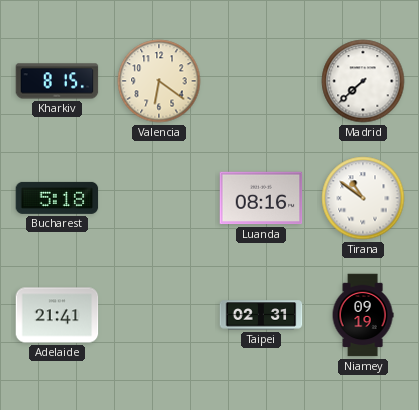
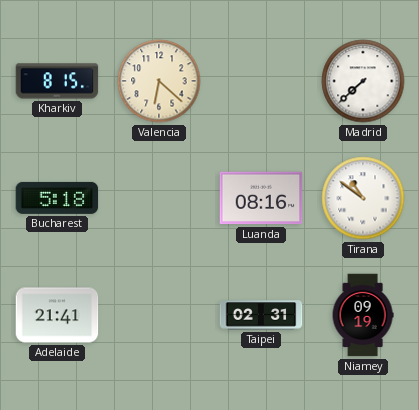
Valencia: 6:21 -> 6:22 (159, 81)
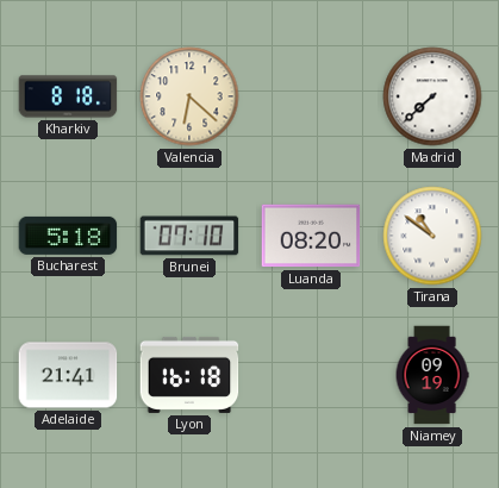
Kharkiv: 8:15 -> 8:18 (68, 96)
Brunei: none -> 07:10 (189, 236)
Luanda: 08:16 -> 08:20 (311, 236)
Lyon: none -> 16:18 (189, 375)
Taipei: 02:31 -> none (261, 315)
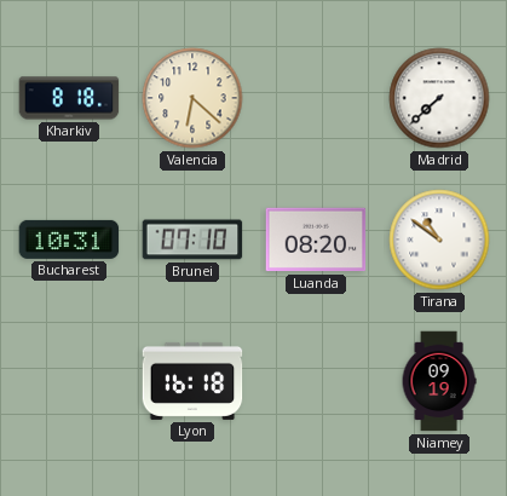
Bucharest: 5:18 -> 10:31 (69, 240)
Adelaide: 21:41 -> none (68, 375)
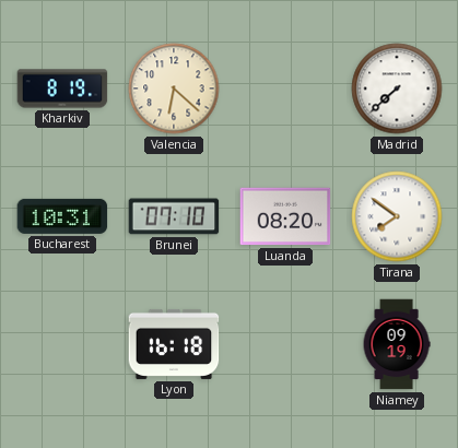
Kharkiv: 8:18 -> 8:19 (62, 89)
Tirana: 10:51 -> 7:51 (397, 216)
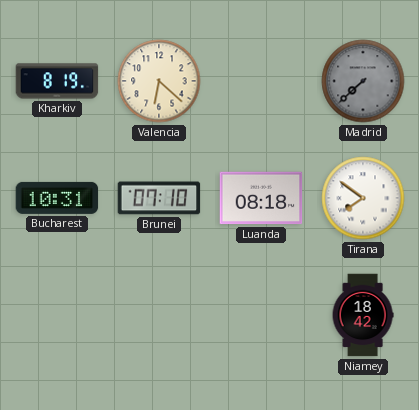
Madrid dial: white -> grey (363, 81)
Luanda: 08:20 -> 08:18 (261, 198)
Lyon: 16:18 -> none (174, 344)
Niamey: 09:19 -> 18:42 (363, 315)
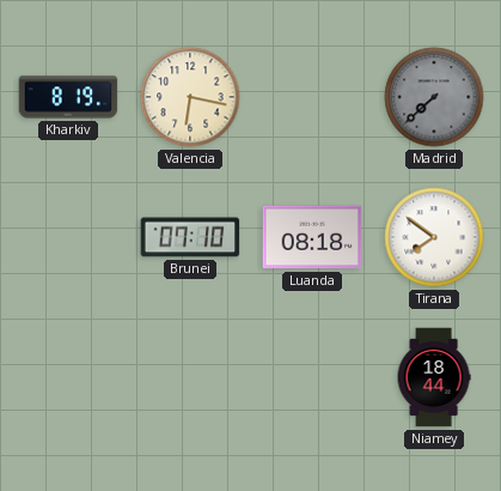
Valencia: 6:22 -> 6:17 (190, 97)
Bucharest: 10:31 -> none (57, 198)
Niamey: 18:42 -> 18:44 (434, 377)
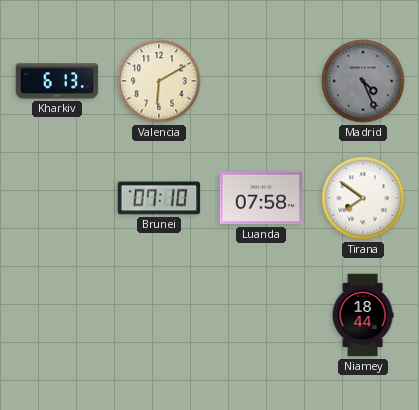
Kharkiv: 8:19 -> 6:13 (57, 81)
Valencia: 6:17 -> 6:10 (159, 81)
Madrid: 7:38 -> 4:26 (363, 81)
Luanda: 08:18 -> 07:58 (261, 198)
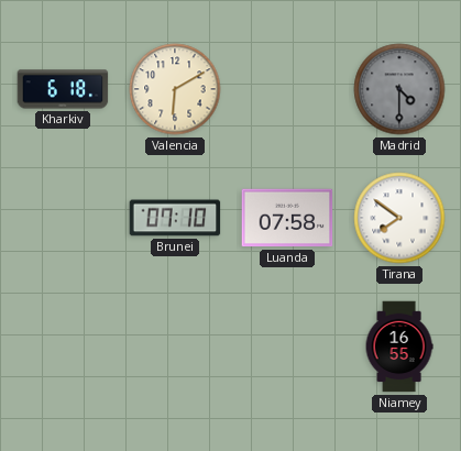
Kharkiv: 6:13 -> 6:18 (63, 89)
Madrid: 4:26 -> 4:30 (399, 89)
Niamey: 18:44 -> 16:55 (399, 346)
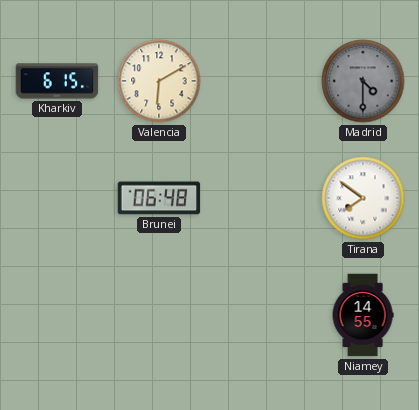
Kharkiv: 6:18 -> 6:15 (57, 81)
Brunei: 07:10 -> 06:48 (159, 198)
Luanda: 07:58 -> none (287, 218)
Niamey: 16:55 -> 14:55 (363, 315)
